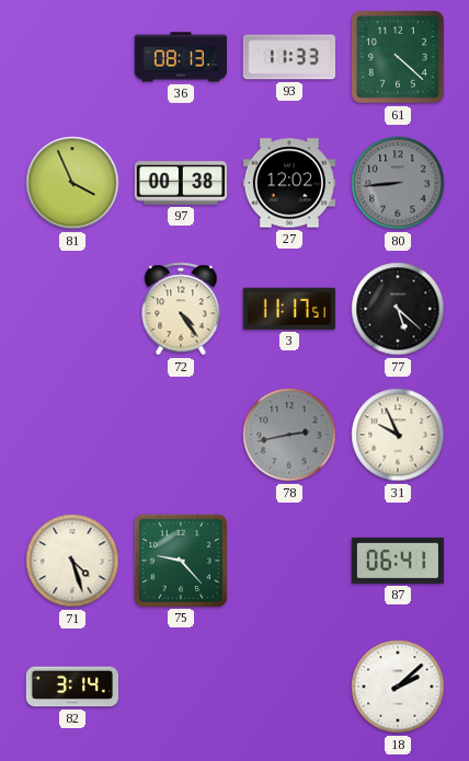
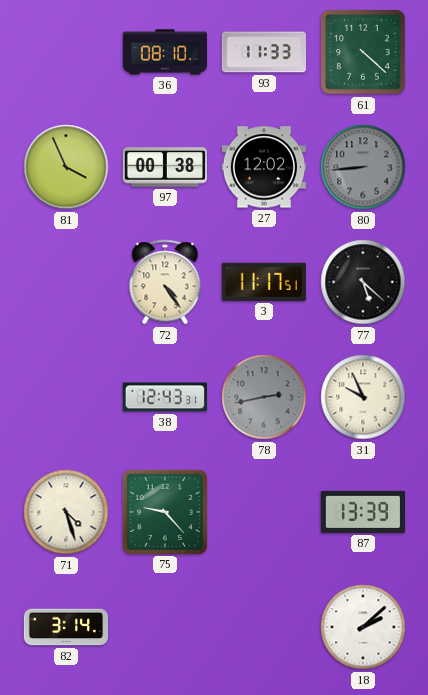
36: 08:13 -> 08:10 (164, 52)
38: none -> 12:43 (165, 397)
87: 06:41 -> 13:39 (362, 512)
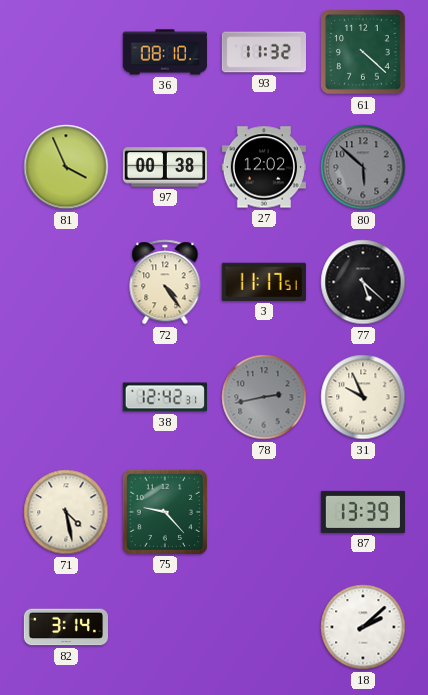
93: 11:33 -> 11:32 (263, 52)
80: 8:44 -> 5:52 (363, 167)
38: 12:43 -> 12:42 (165, 397)
71: 4:27 -> 4:28 (66, 512)
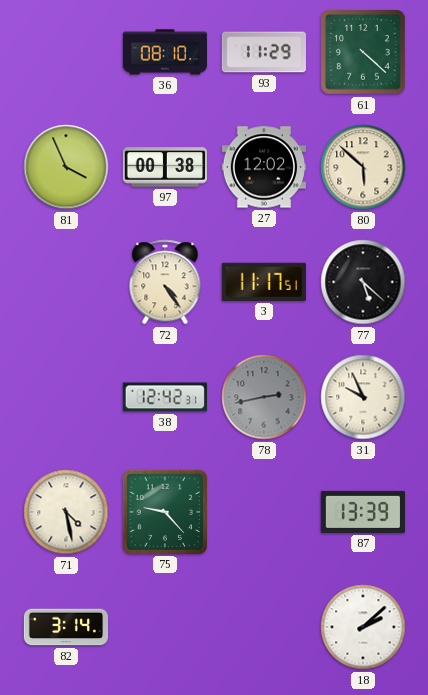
93: 11:32 -> 11:29 (263, 52)
80 dial: grey -> cream (363, 167)
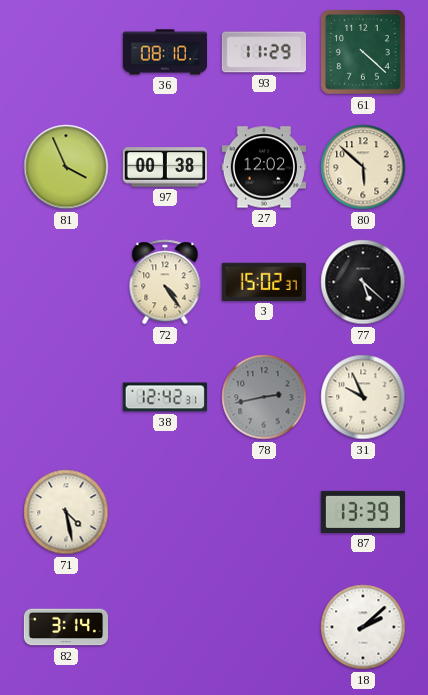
3: 11:17 -> 15:02 (264, 282)
75: 9:23 -> none (165, 512)
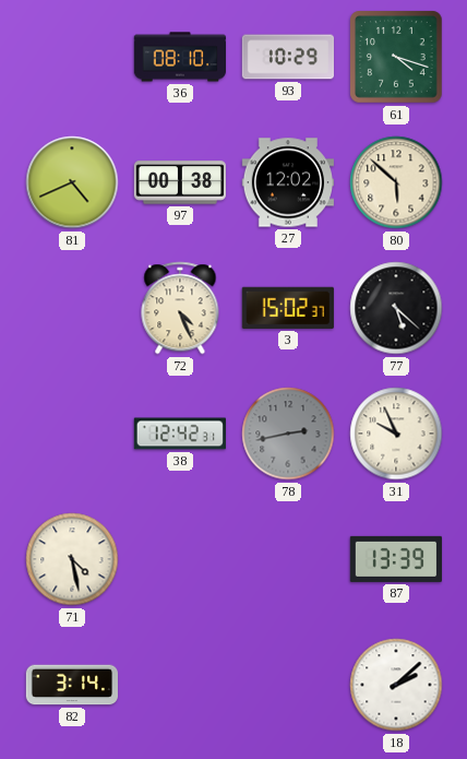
93: 11:29 -> 10:29 (287, 57)
61: 4:22 -> 4:18 (396, 57)
81: 3:56 -> 4:41 (72, 182)
72: 4:24 -> 4:26 (180, 308)
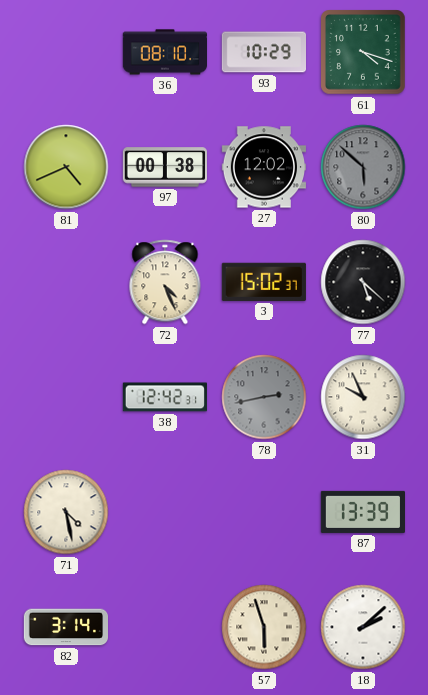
80 dial: cream -> grey (363, 167)
57: none -> 5:57 (264, 627)
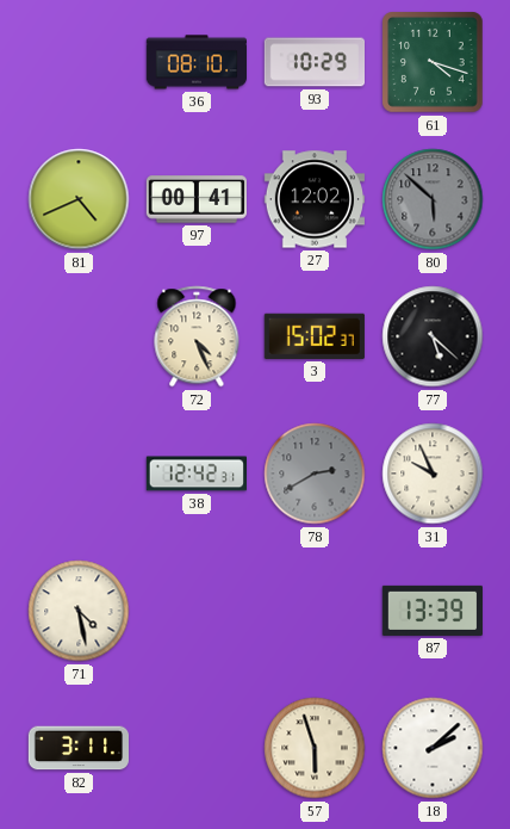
97: 00:38 -> 00:41 (195, 199)
78: 2:43 -> 2:40 (315, 474)
82: 3:14 -> 3:11 (77, 748)
